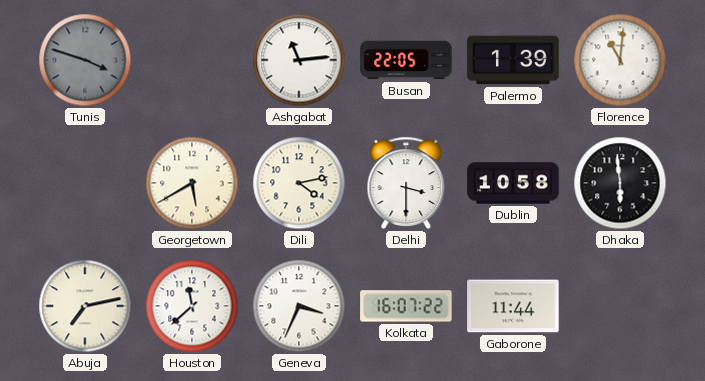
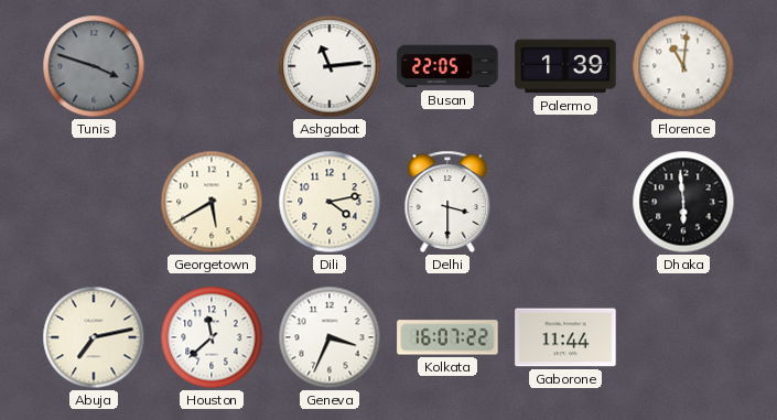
Dublin: 10:58 -> none (513, 183)
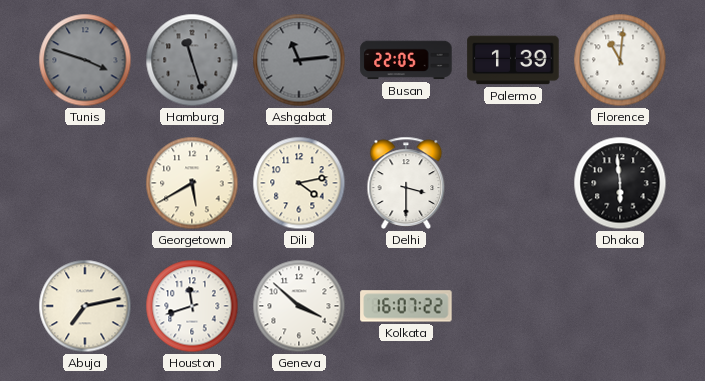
Hamburg: none -> 11:27 (192, 60)
Ashgabat dial: white -> grey (299, 60)
Houston: 11:38 -> 11:42 (192, 306)
Geneva: 3:34 -> 3:52 (299, 306)
Gaborone: 11:44 -> none (565, 337)
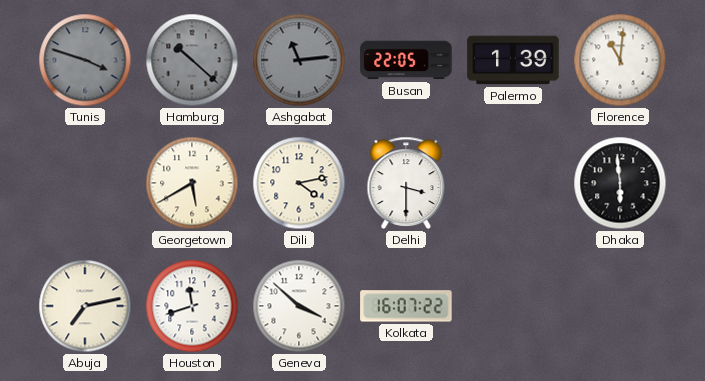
Hamburg: 11:27 -> 10:22 (192, 60)
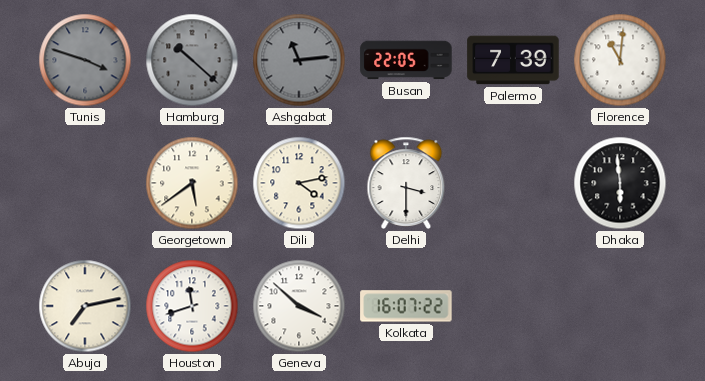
Palermo: 1:39 -> 7:39 (513, 60)
Georgetown: 5:40 -> 5:39 (192, 183)
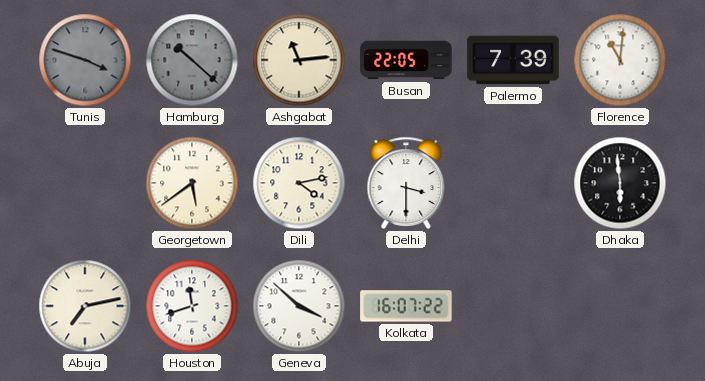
Ashgabat dial: grey -> cream (299, 60)
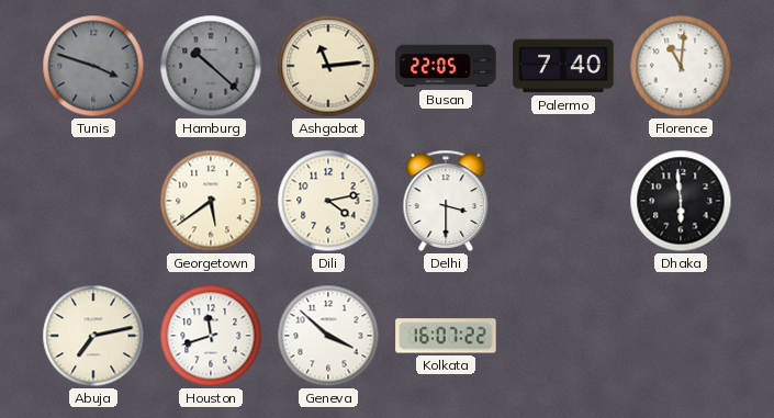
Palermo: 7:39 -> 7:40 (563, 66)
